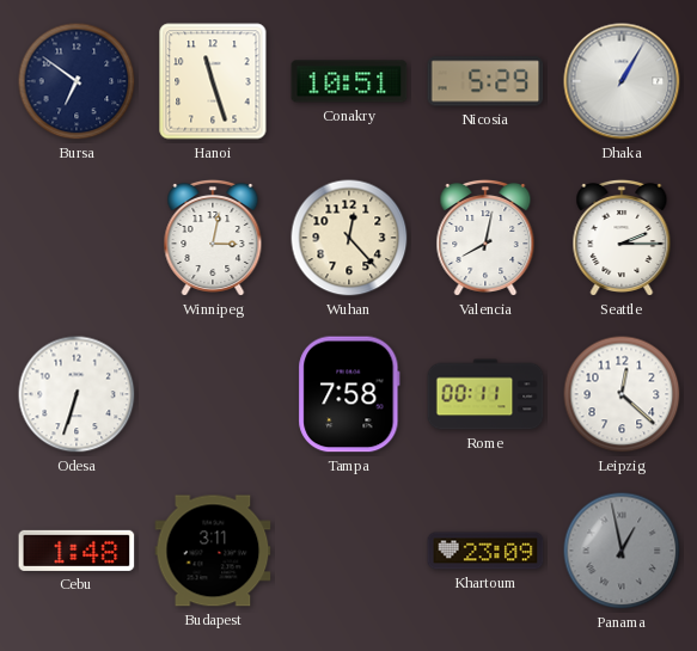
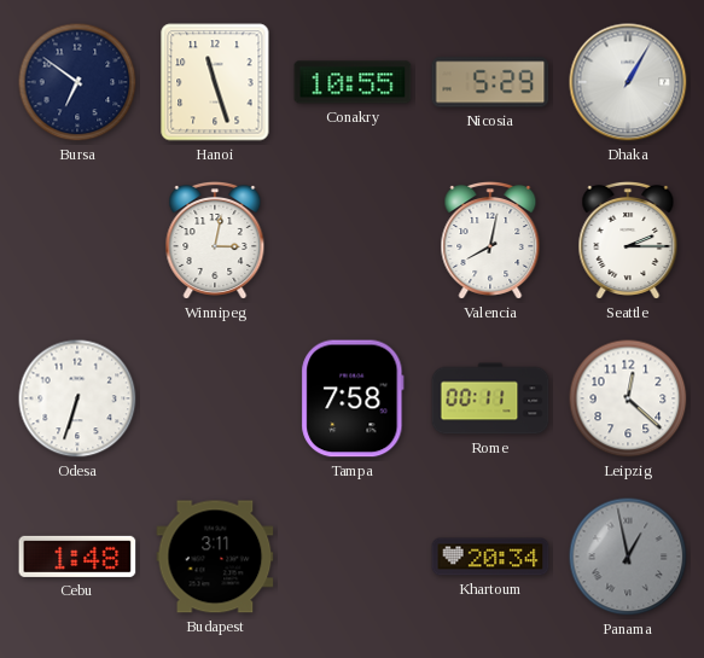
Conakry: 10:51 -> 10:55 (353, 82)
Wuhan: 12:23 -> none (349, 238)
Khartoum: 23:09 -> 20:34 (490, 557)
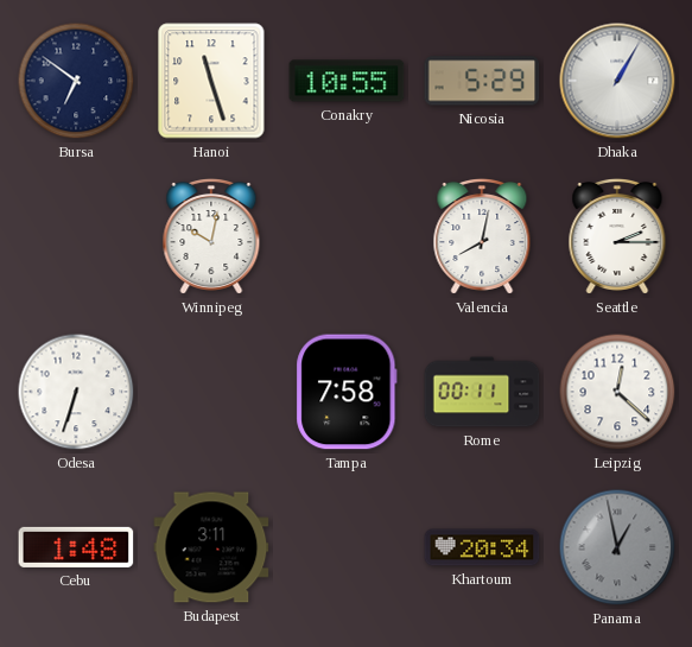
Winnipeg: 3:02 -> 10:02 (211, 236)
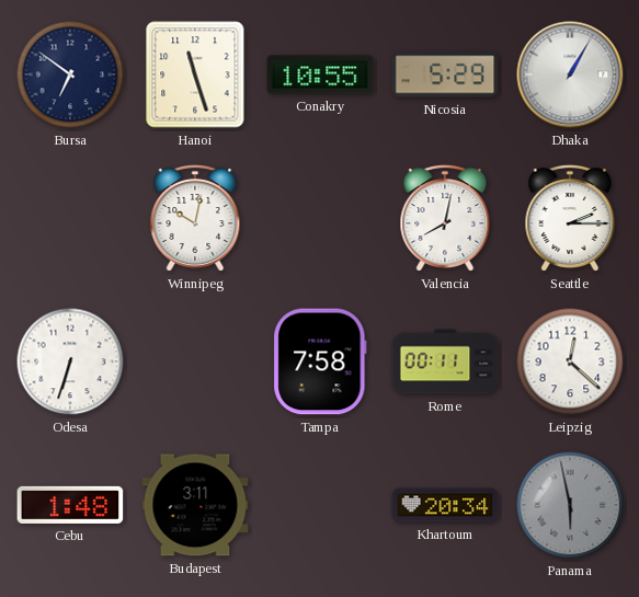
Panama: 12:58 -> 5:58 (570, 505)
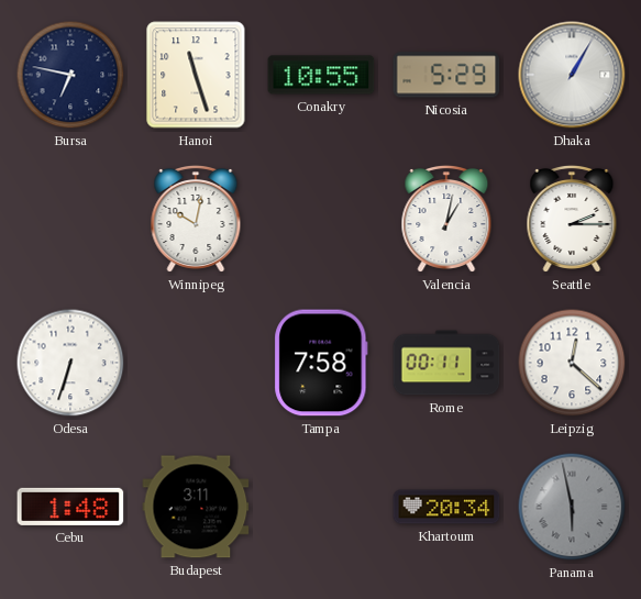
Bursa: 6:51 -> 6:47 (70, 75)
Valencia: 8:02 -> 1:02 (446, 219)
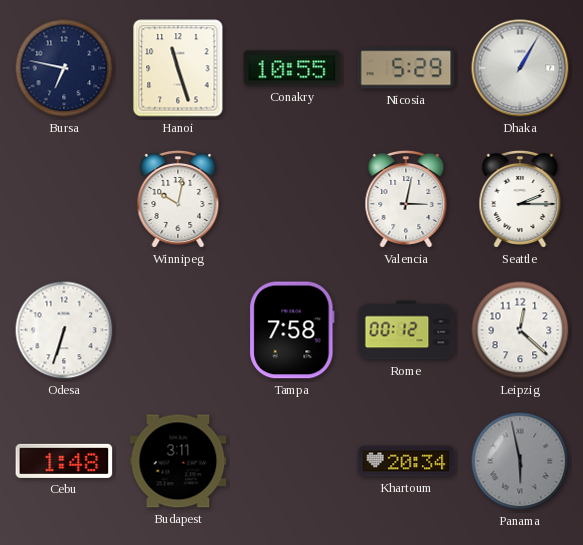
Valencia: 1:02 -> 3:02 (406, 199)
Rome: 00:11 -> 00:12 (406, 330)
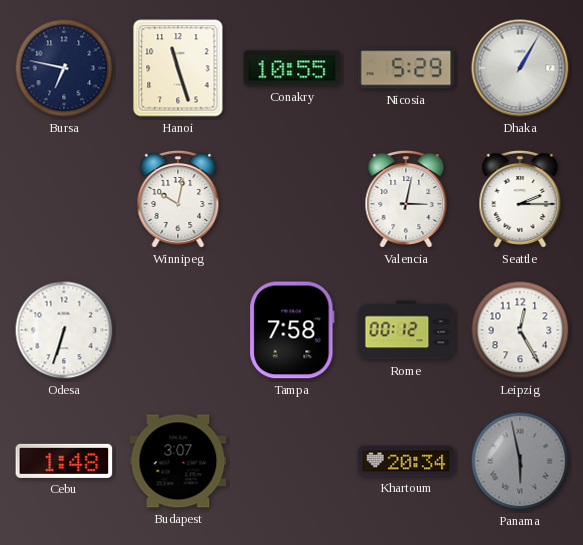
Leipzig: 12:22 -> 12:25 (520, 330)
Budapest: 3:11 -> 3:07 (178, 461)
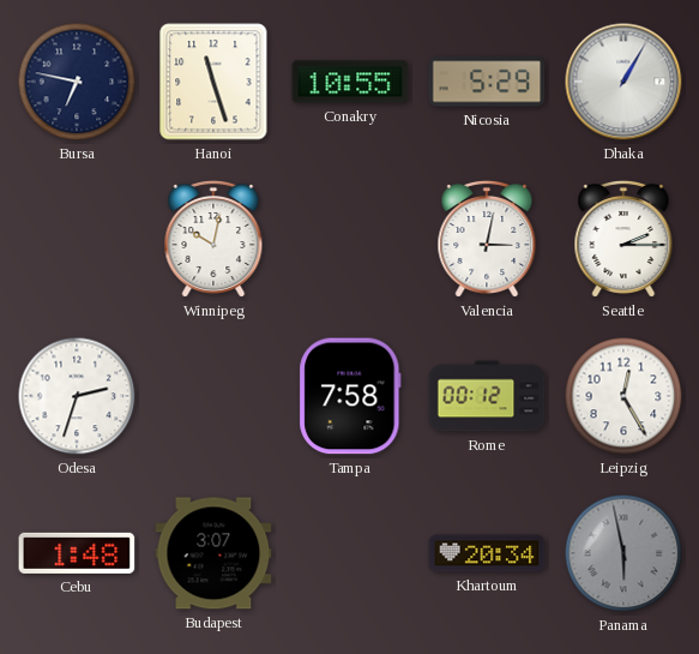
Odesa: 6:33 -> 2:33 (77, 396)
